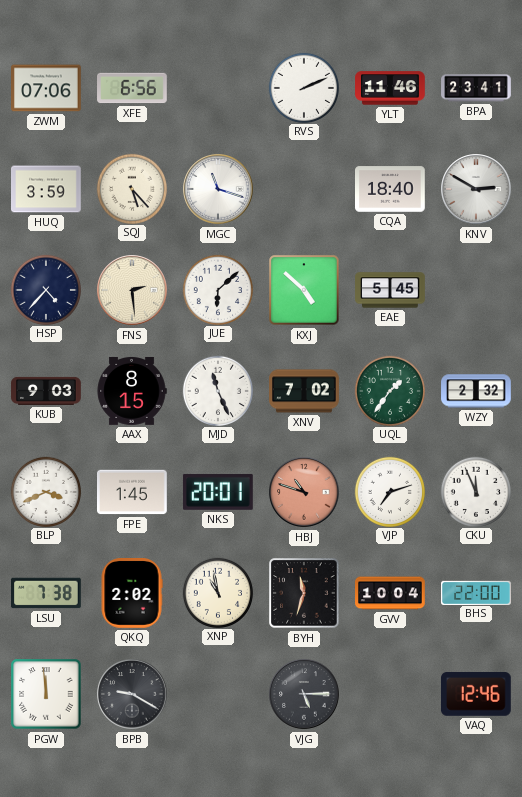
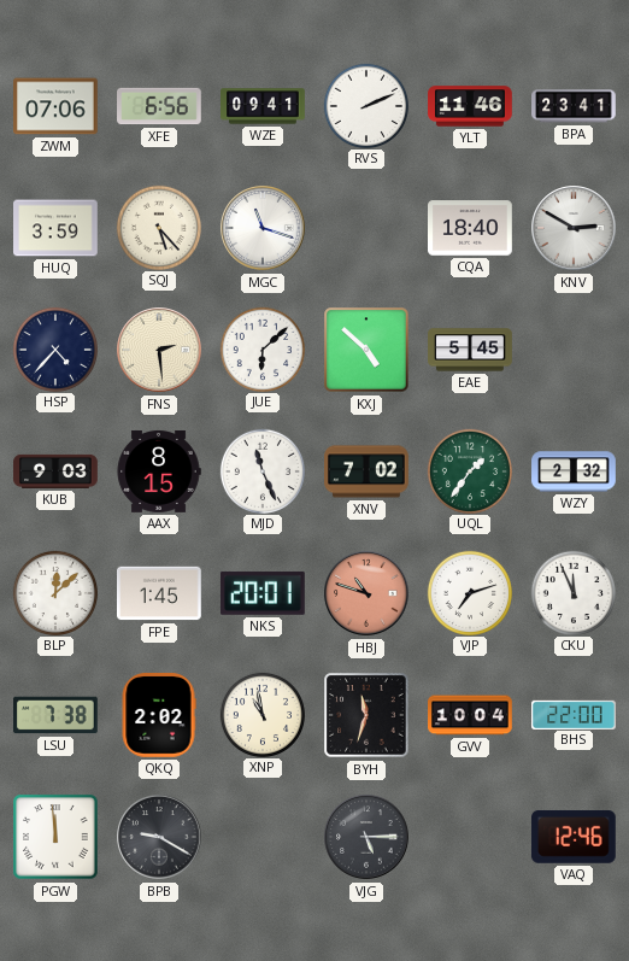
WZE: none -> 09:41 (263, 106)
BLP: 3:41 -> 12:08 (54, 592)
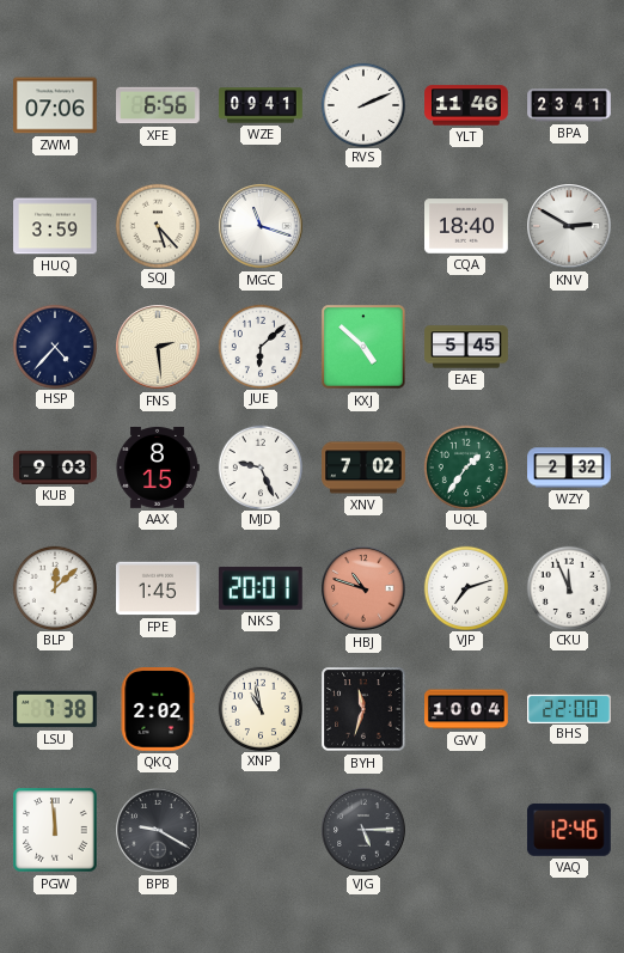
MJD: 11:26 -> 9:26 (259, 466)
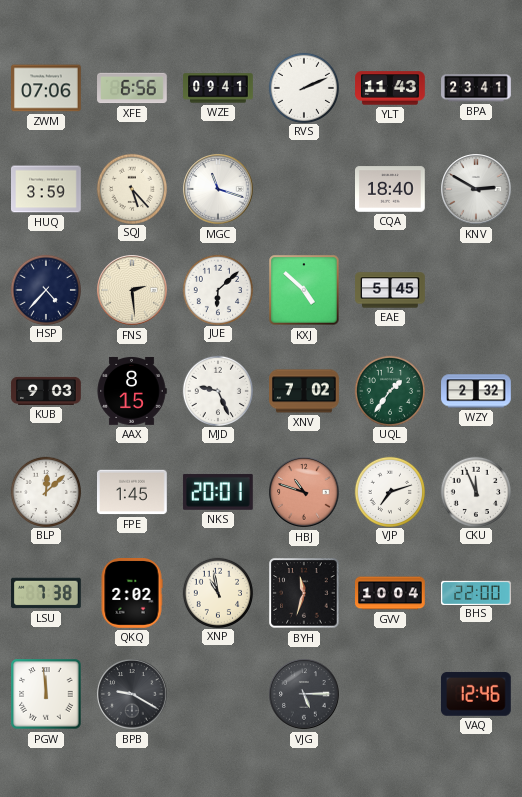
YLT: 11:46 -> 11:43 (390, 88)
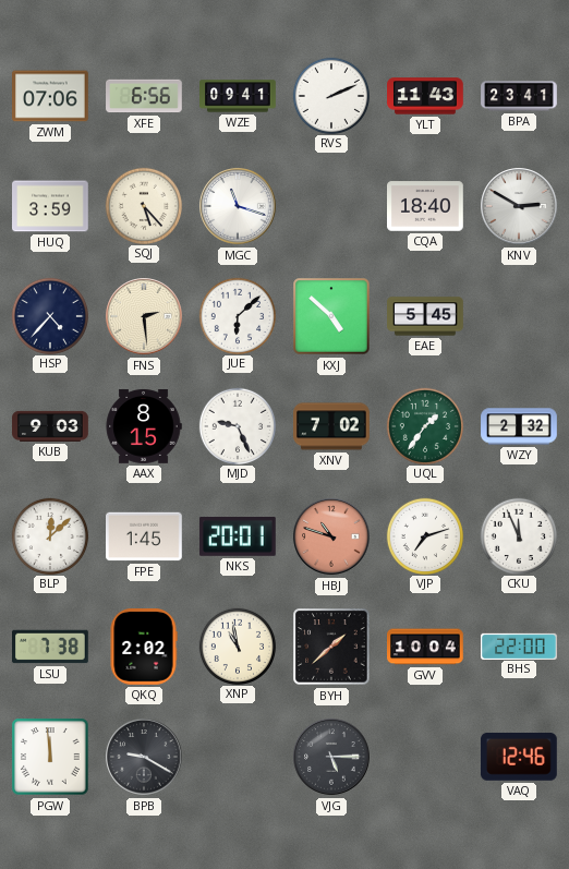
BYH: 11:33 -> 1:38 (331, 647)
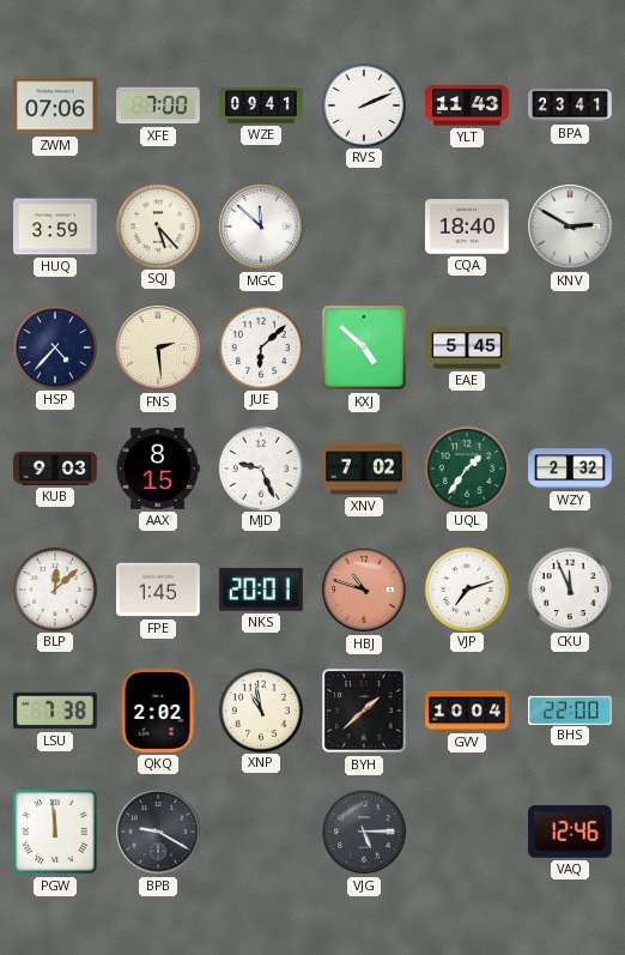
XFE: 6:56 -> 7:00 (158, 105)
MGC: 11:18 -> 11:52 (261, 226)
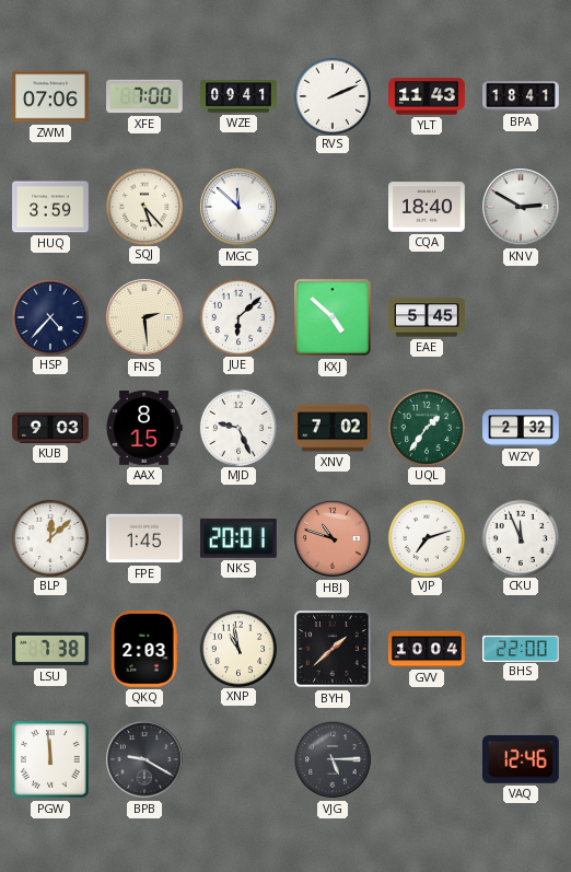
BPA: 23:41 -> 18:41 (521, 96)
QKQ: 2:02 -> 2:03 (144, 650)
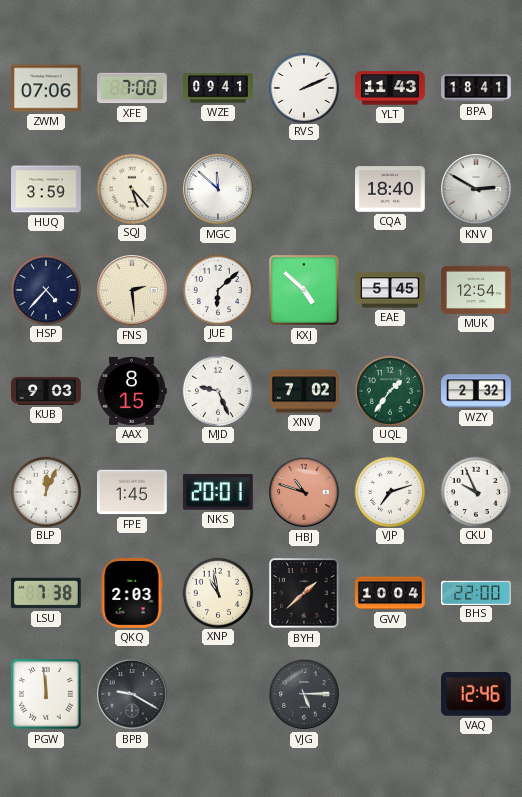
MUK: none -> 12:54 (477, 290)
BLP: 12:08 -> 12:04 (45, 491)
CKU: 11:56 -> 9:56 (475, 491)
